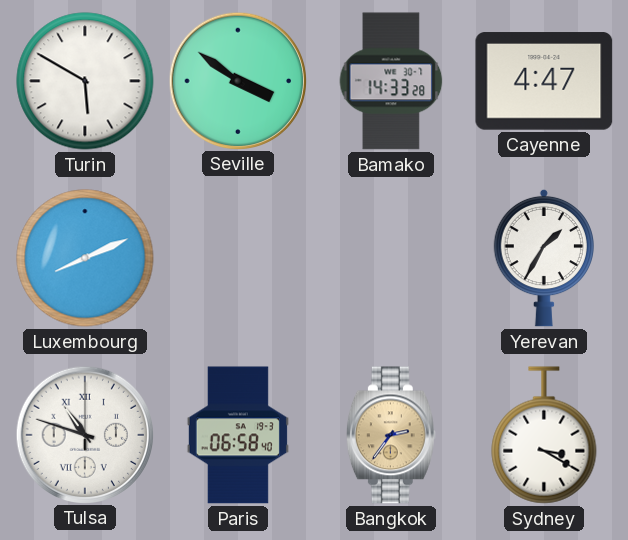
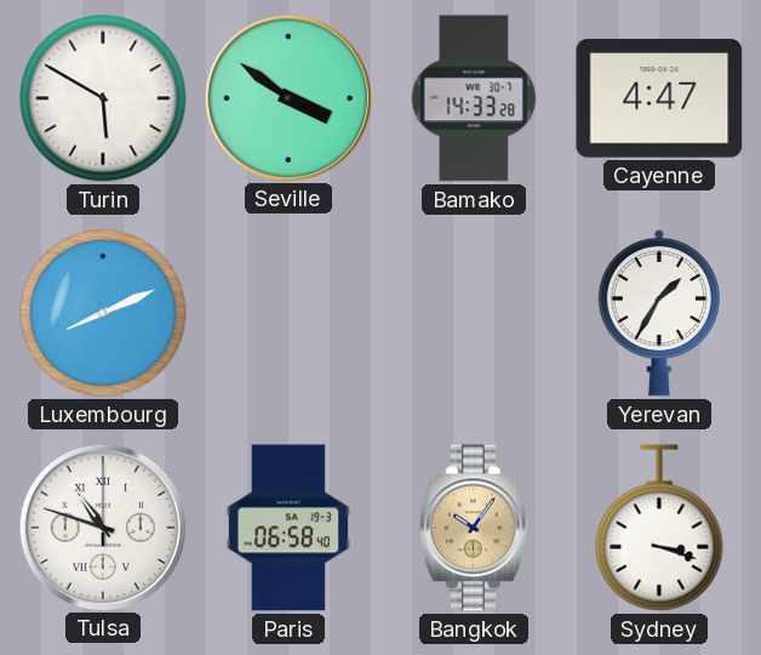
Bangkok: 2:36 -> 10:06 (474, 528)
Sydney: 3:20 -> 3:18 (659, 528)
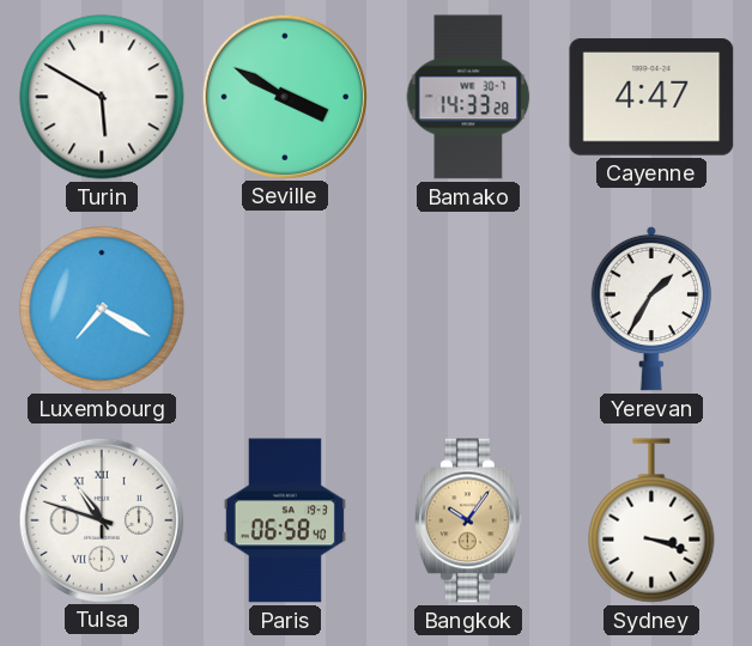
Seville: 3:51 -> 3:50 (284, 96)
Luxembourg: 8:11 -> 7:20 (102, 309)
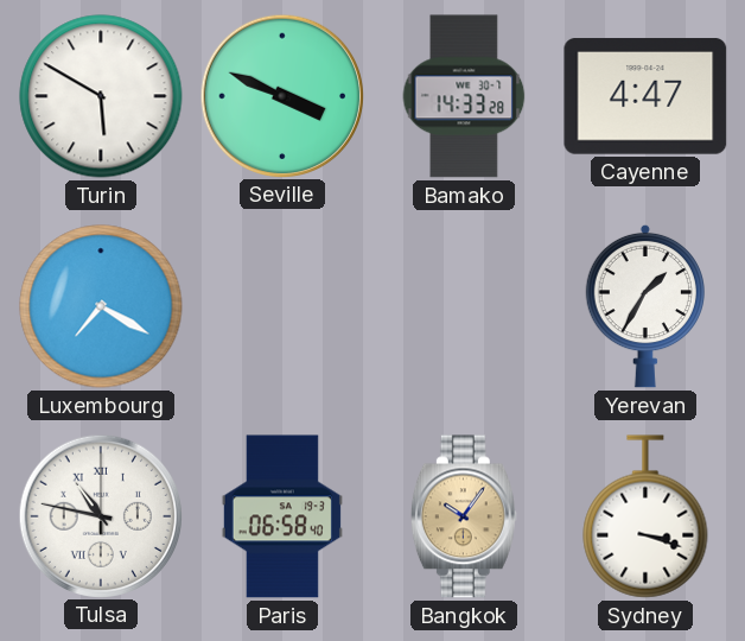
Seville: 3:50 -> 3:49 (281, 95)
Tulsa: 10:48 -> 10:47 (100, 515)
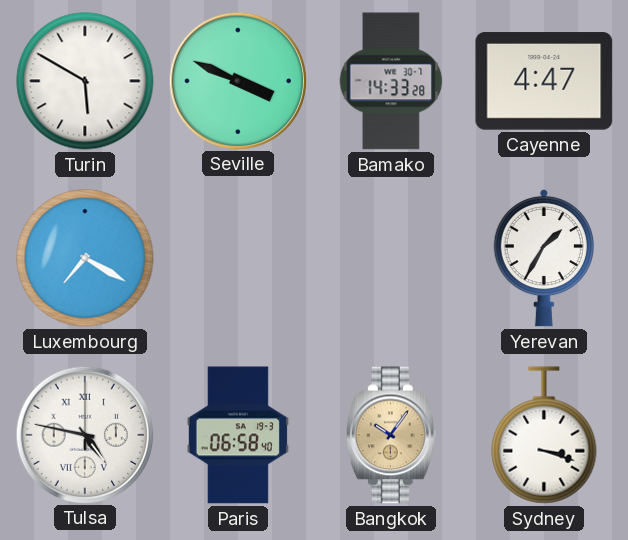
Tulsa: 10:47 -> 4:47 (84, 434)
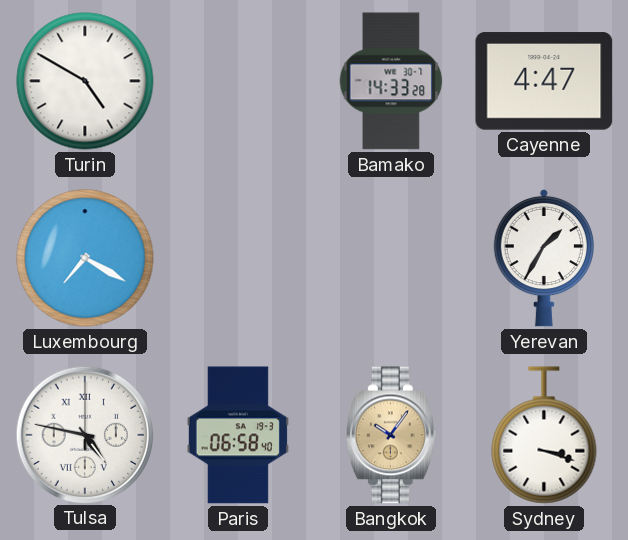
Turin: 5:50 -> 4:50 (85, 81)
Seville: 3:49 -> none (237, 80)
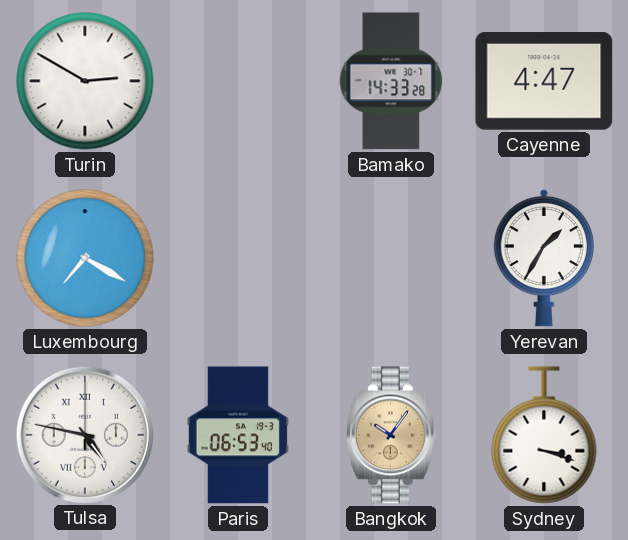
Turin: 4:50 -> 2:50 (85, 81)
Paris: 06:58 -> 06:53 (238, 435)
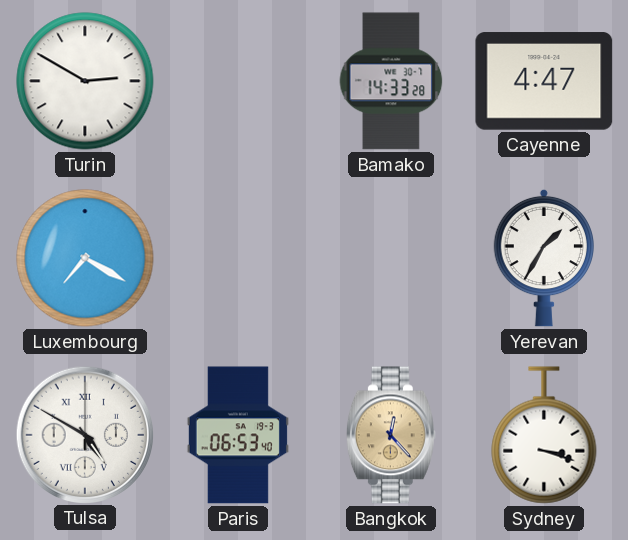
Tulsa: 4:47 -> 4:50 (84, 434)
Bangkok: 10:06 -> 12:23 (391, 435)
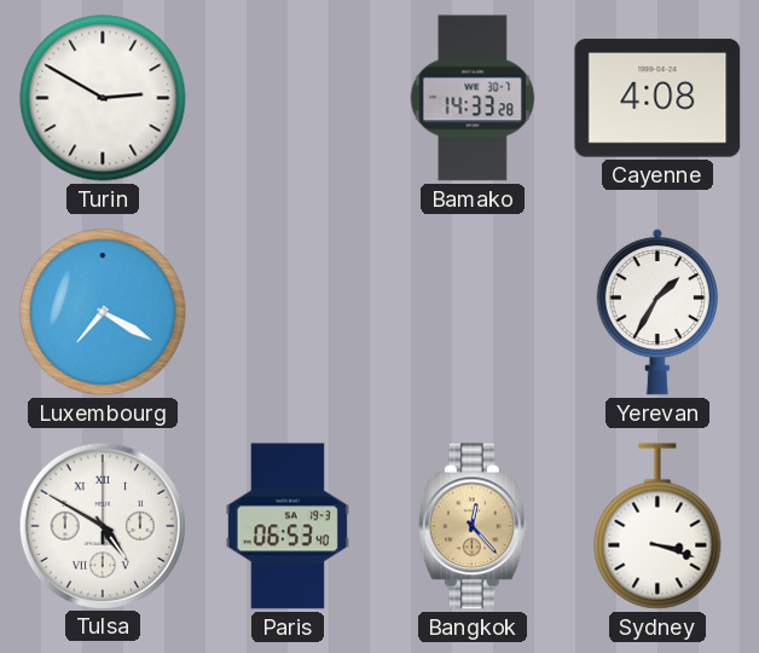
Cayenne: 4:47 -> 4:08 (657, 98)
